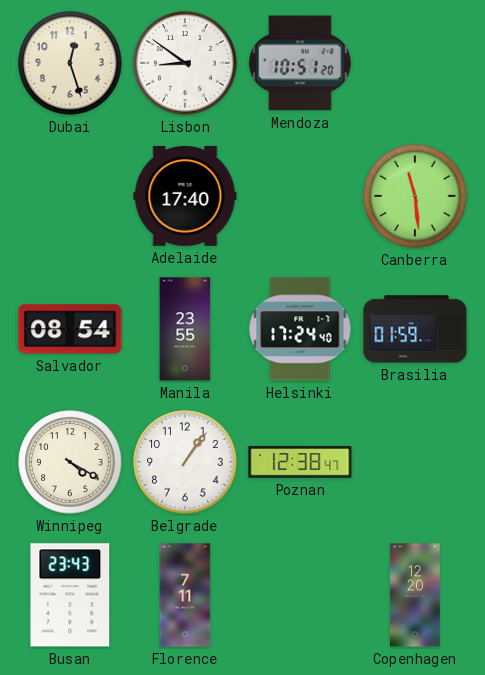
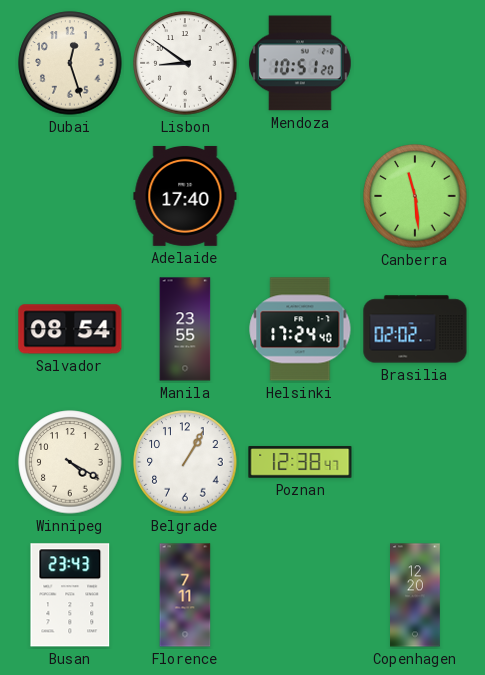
Brasilia: 01:59 -> 02:02 (415, 329)
Belgrade: 1:06 -> 1:05 (185, 462)
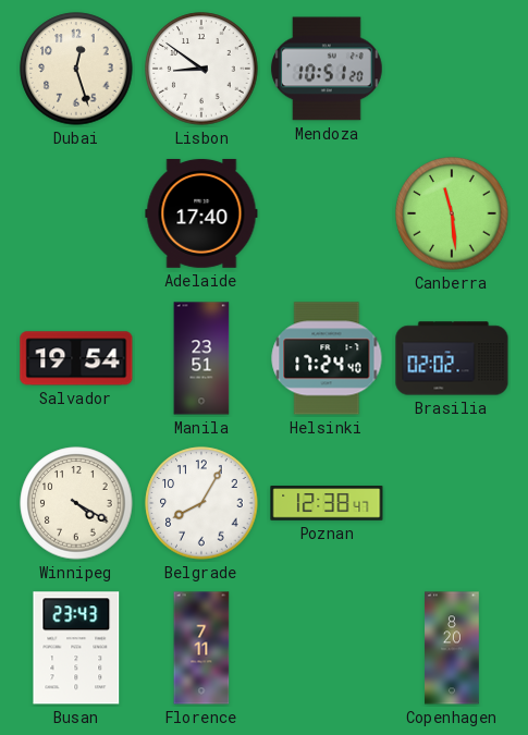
Salvador: 08:54 -> 19:54 (76, 358)
Manila: 23:55 -> 23:51 (201, 358)
Belgrade: 1:05 -> 8:05 (201, 503)
Copenhagen: 12:20 -> 8:20 (453, 648)
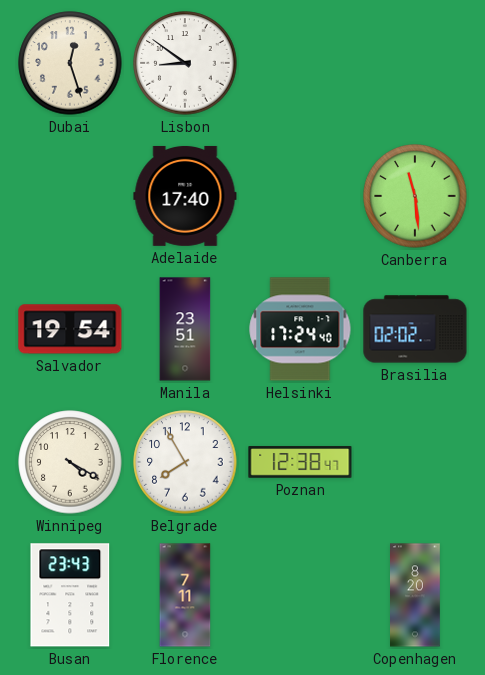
Mendoza: 10:51 -> none (327, 69)
Belgrade: 8:05 -> 7:55 (185, 462)
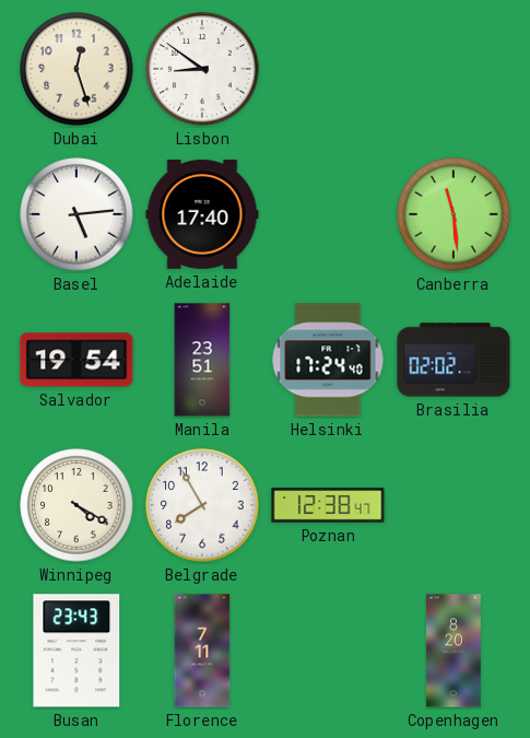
Basel: none -> 5:14 (76, 214)
